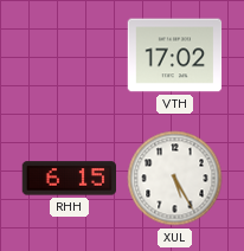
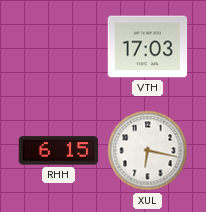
VTH: 17:02 -> 17:03 (148, 47)
XUL: 5:25 -> 6:17 (148, 151)
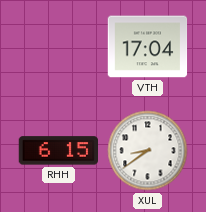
VTH: 17:03 -> 17:04 (148, 47)
XUL: 6:17 -> 8:39 (148, 151)
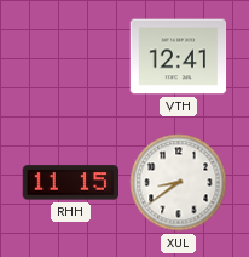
VTH: 17:04 -> 12:41 (179, 57)
RHH: 6:15 -> 11:15 (71, 183)
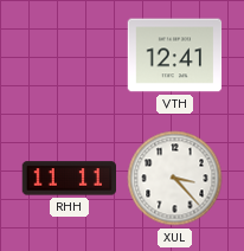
RHH: 11:15 -> 11:11 (70, 179)
XUL: 8:39 -> 3:23 (175, 179)
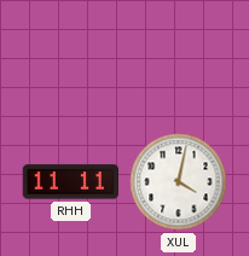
VTH: 12:41 -> none (175, 56)
XUL: 3:23 -> 4:02 (179, 182)
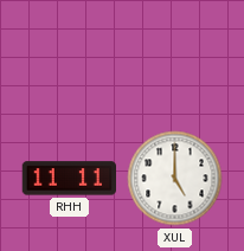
XUL: 4:02 -> 5:00 (175, 179)
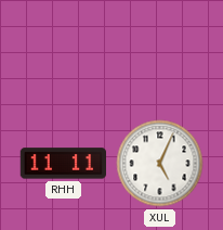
XUL: 5:00 -> 5:04 (160, 164)
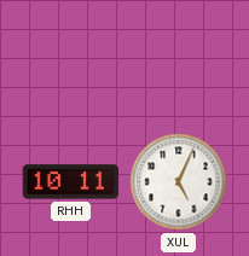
RHH: 11:11 -> 10:11 (71, 182)
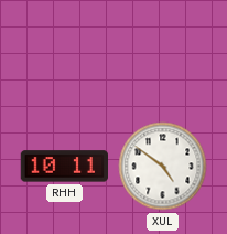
XUL: 5:04 -> 4:51 (163, 167)
